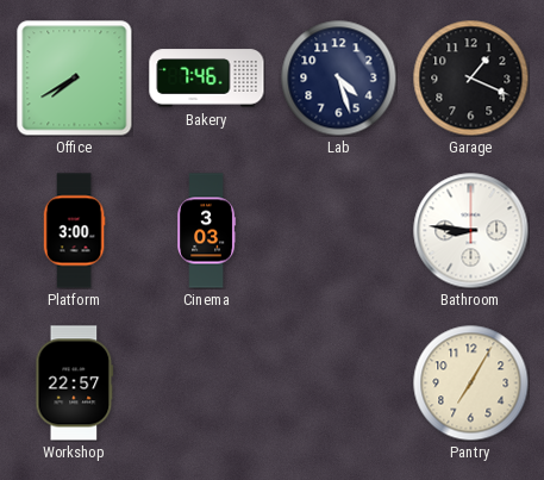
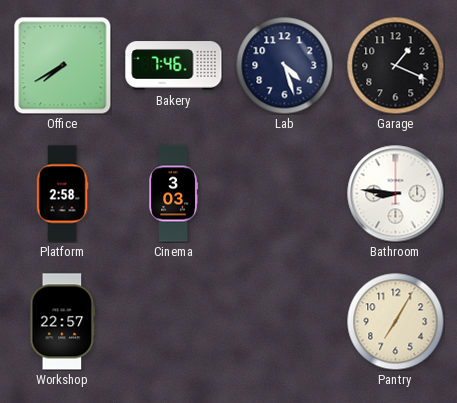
Platform: 3:00 -> 2:58 (62, 194)
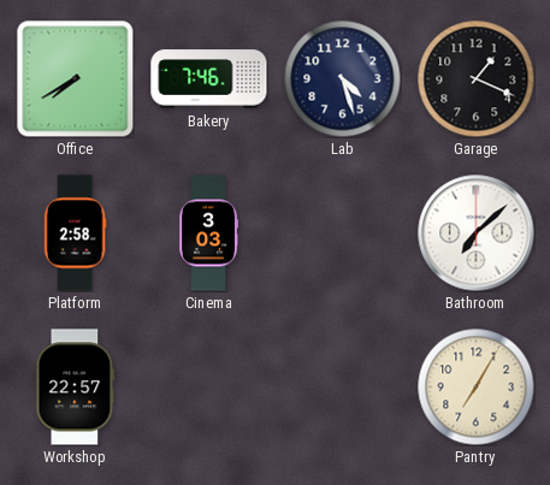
Bathroom: 8:46 -> 7:08 (477, 233)
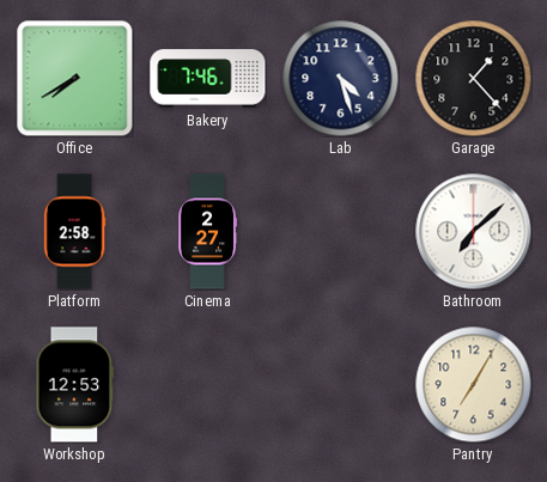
Garage: 1:19 -> 1:23 (473, 78)
Cinema: 3:03 -> 2:27 (208, 232)
Workshop: 22:57 -> 12:53 (75, 385)
